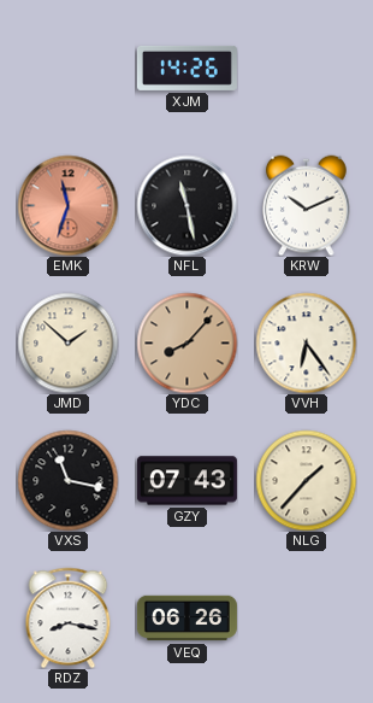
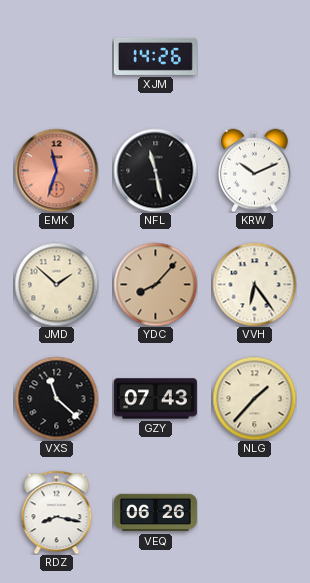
VXS: 11:17 -> 11:22 (56, 398)
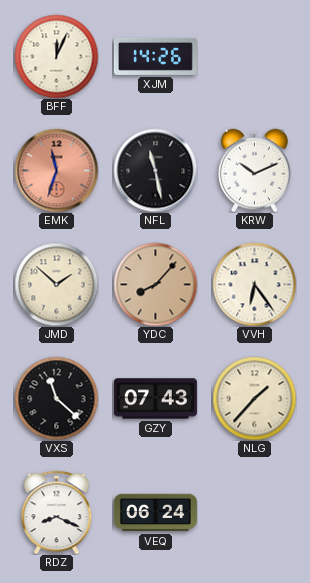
BFF: none -> 12:04 (56, 56)
RDZ: 8:17 -> 8:19 (57, 512)
VEQ: 06:26 -> 06:24 (155, 513)
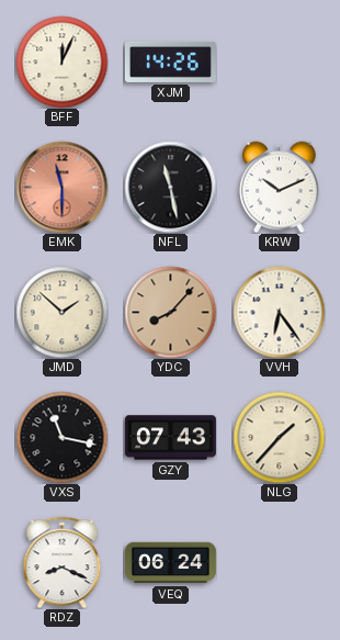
EMK: 11:33 -> 11:30 (61, 187)
VXS: 11:22 -> 11:17 (61, 437)
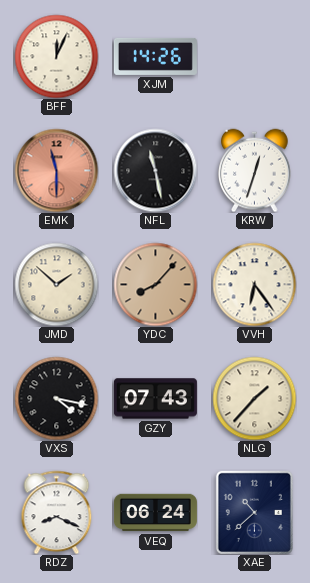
KRW: 10:11 -> 12:33 (255, 170)
VXS: 11:17 -> 4:17 (56, 398)
XAE: none -> 10:38 (254, 512)
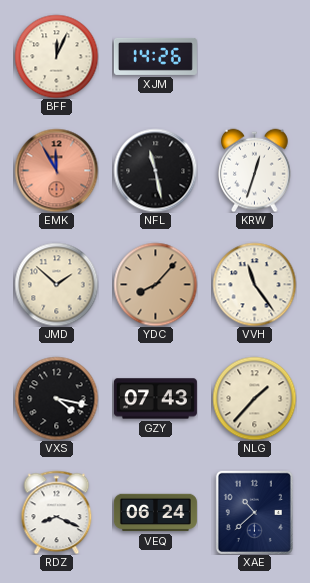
EMK: 11:30 -> 11:55 (56, 170)
VVH: 6:24 -> 11:24 (254, 284)
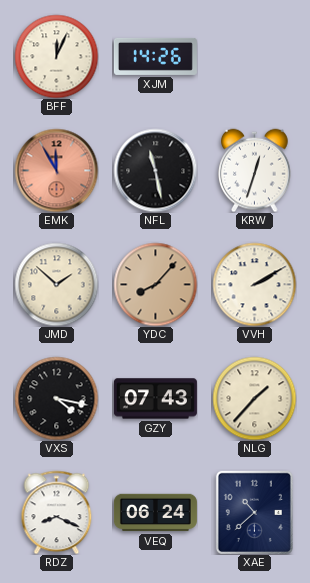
VVH: 11:24 -> 2:10 (254, 284)
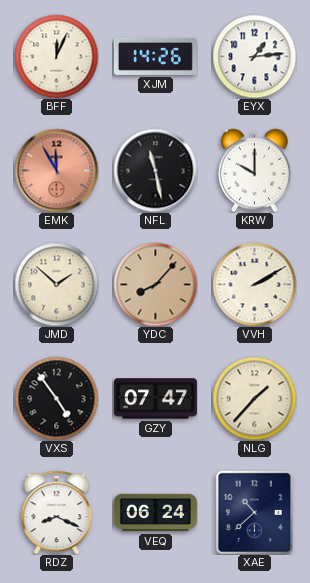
EYX: none -> 1:14 (254, 56)
KRW: 12:33 -> 10:00 (255, 170)
VXS: 4:17 -> 4:54 (56, 398)
GZY: 07:43 -> 07:47 (155, 399)
